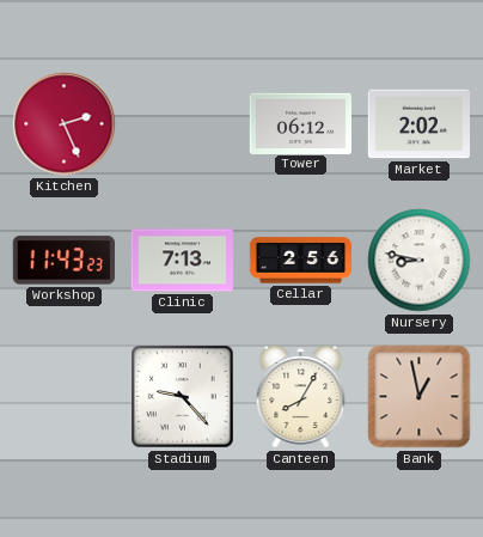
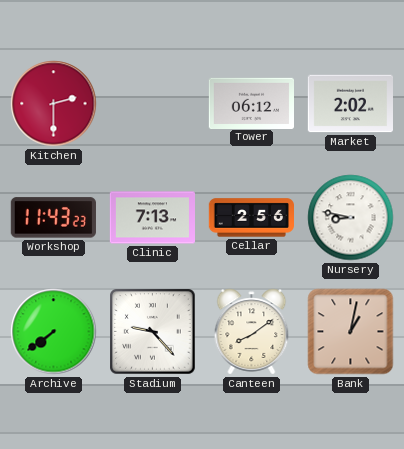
Kitchen: 2:26 -> 2:30 (54, 104)
Archive: none -> 7:39 (54, 332)
Canteen: 8:05 -> 8:09 (252, 332)
Bank: 12:58 -> 1:02 (351, 332)
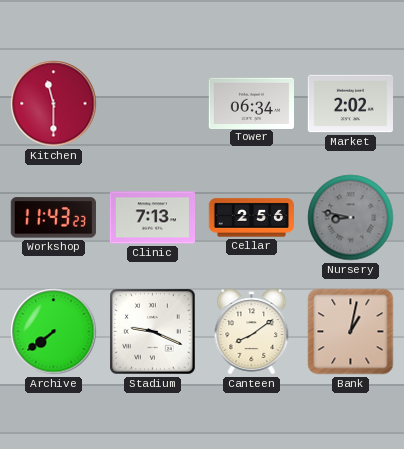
Kitchen: 2:30 -> 11:30 (54, 104)
Tower: 06:12 -> 06:34 (251, 103)
Nursery dial: white -> grey (351, 218)
Stadium: 9:23 -> 9:19 (153, 332)
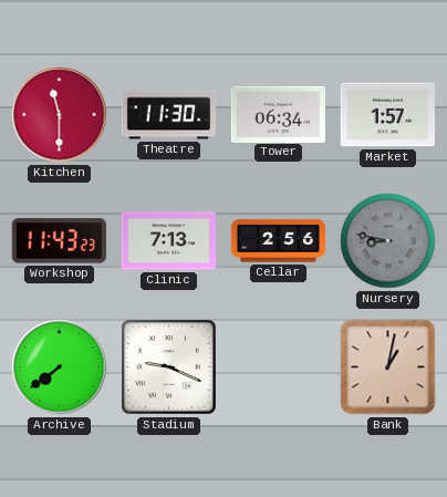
Theatre: none -> 11:30 (169, 115)
Market: 2:02 -> 1:57 (387, 115)
Canteen: 8:09 -> none (252, 332)
